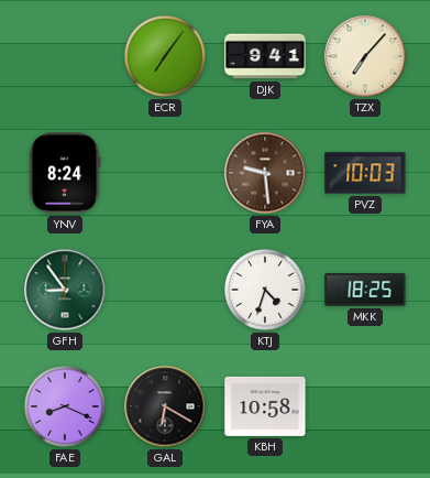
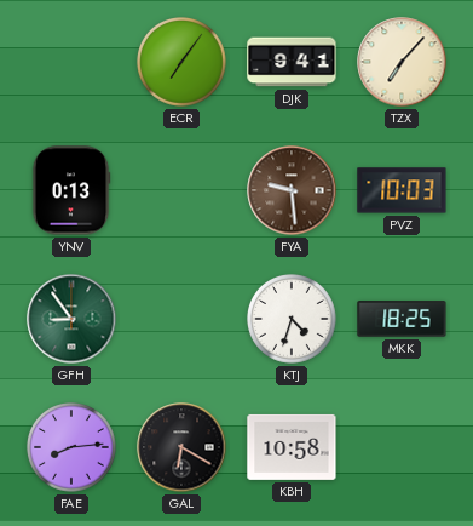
YNV: 8:24 -> 0:13 (71, 190)
FAE: 8:19 -> 8:14 (73, 448)
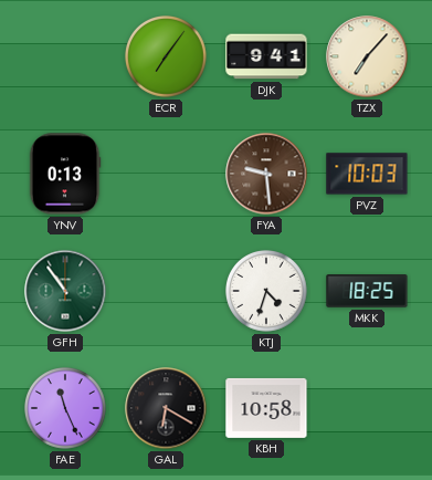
GFH: 8:54 -> 10:54 (65, 291)
FAE: 8:14 -> 11:26 (66, 409)
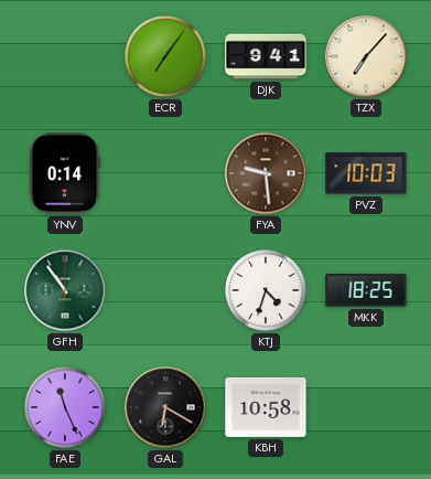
YNV: 0:13 -> 0:14 (65, 173)
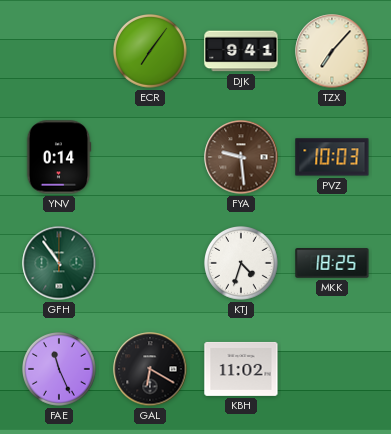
KBH: 10:58 -> 11:02 (241, 369)
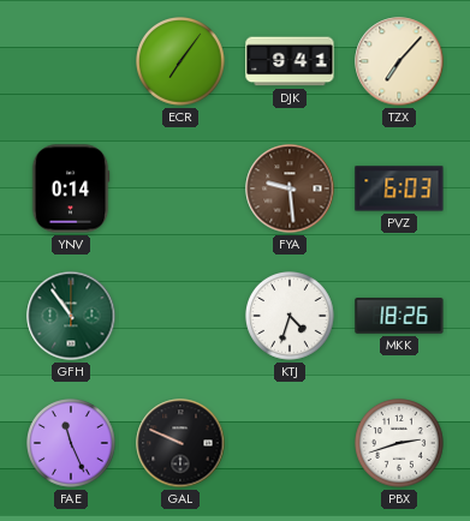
PVZ: 10:03 -> 6:03 (399, 188)
MKK: 18:25 -> 18:26 (399, 316)
GAL: 6:20 -> 9:49 (180, 443)
KBH: 11:02 -> none (241, 369)
PBX: none -> 2:42 (400, 444)
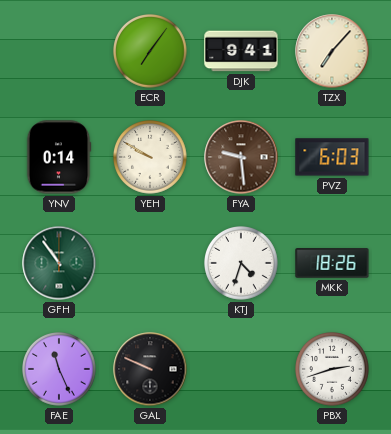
YEH: none -> 9:50 (151, 158)
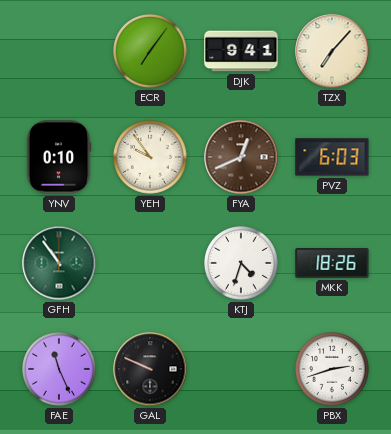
YNV: 0:14 -> 0:10 (59, 157)
YEH: 9:50 -> 9:54 (151, 158)
FYA: 9:29 -> 12:41 (241, 157)
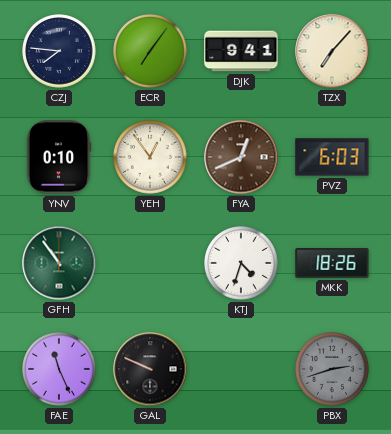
CZJ: none -> 7:46 (60, 52)
YEH: 9:54 -> 12:54 (151, 158)
PBX dial: white -> grey (333, 370)
